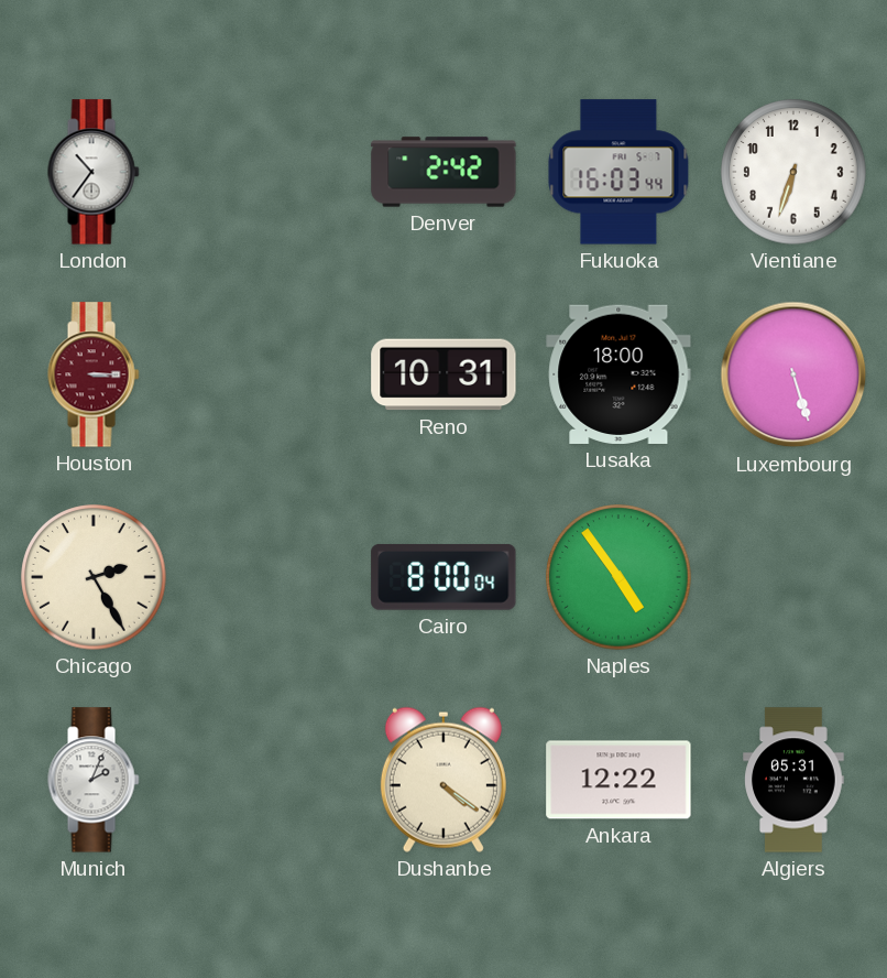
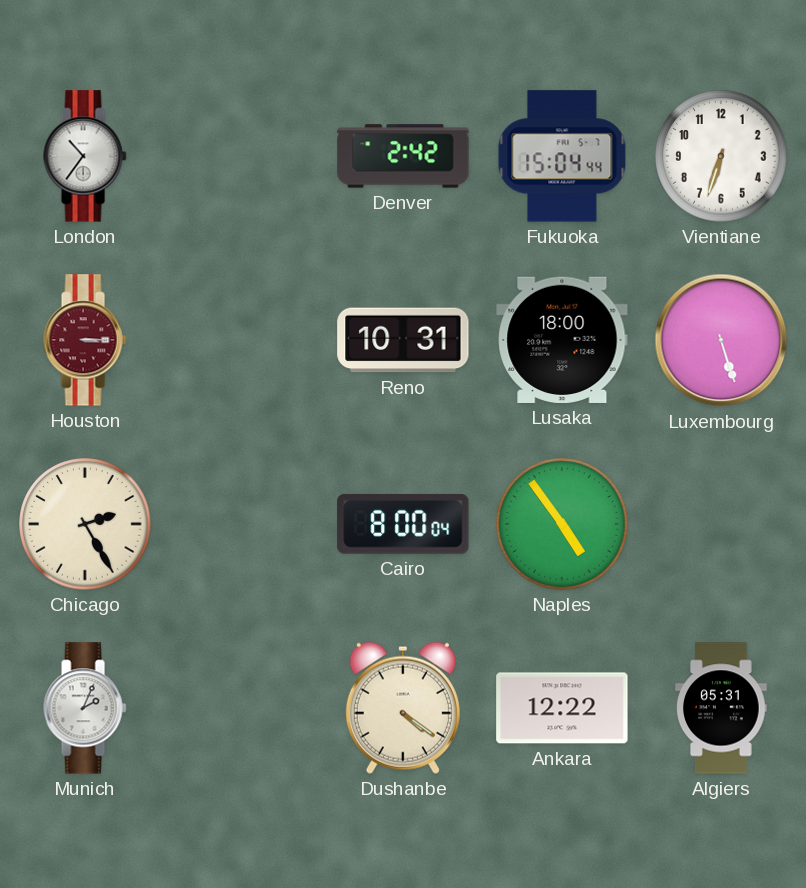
Fukuoka: 16:03 -> 15:04 (562, 156)
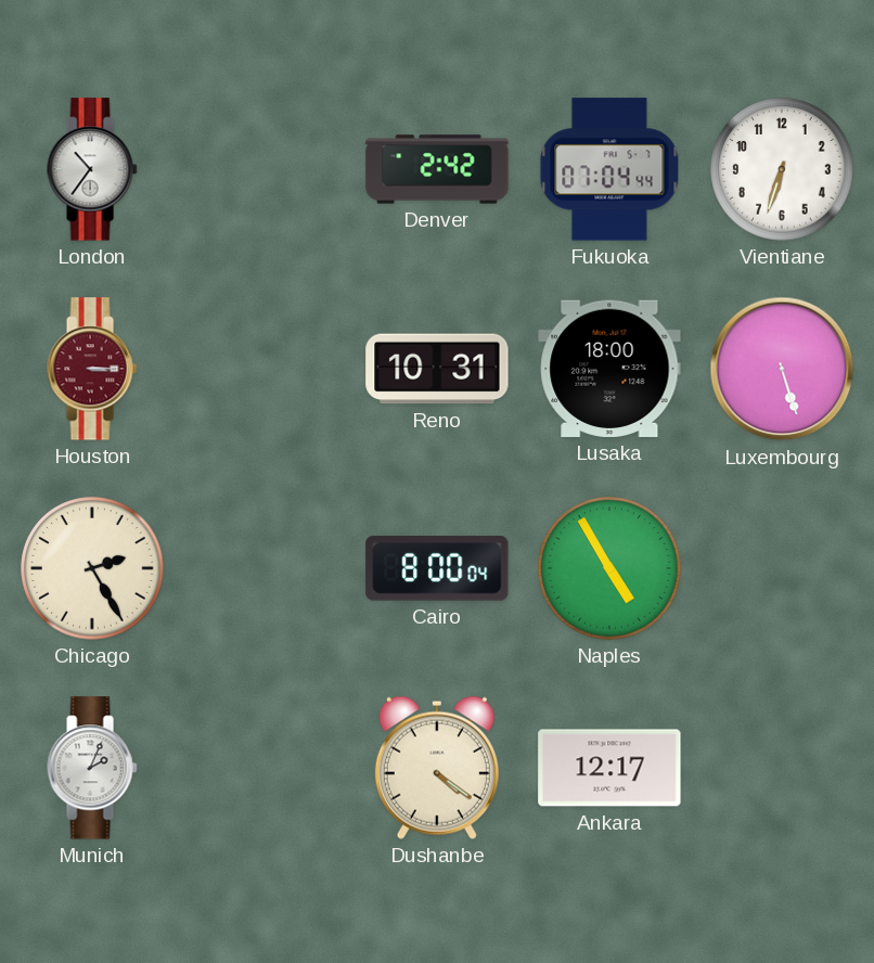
Fukuoka: 15:04 -> 07:04 (609, 169)
Naples: 4:54 -> 4:55 (609, 568)
Ankara: 12:22 -> 12:17 (609, 768)
Algiers: 05:31 -> none (721, 708)
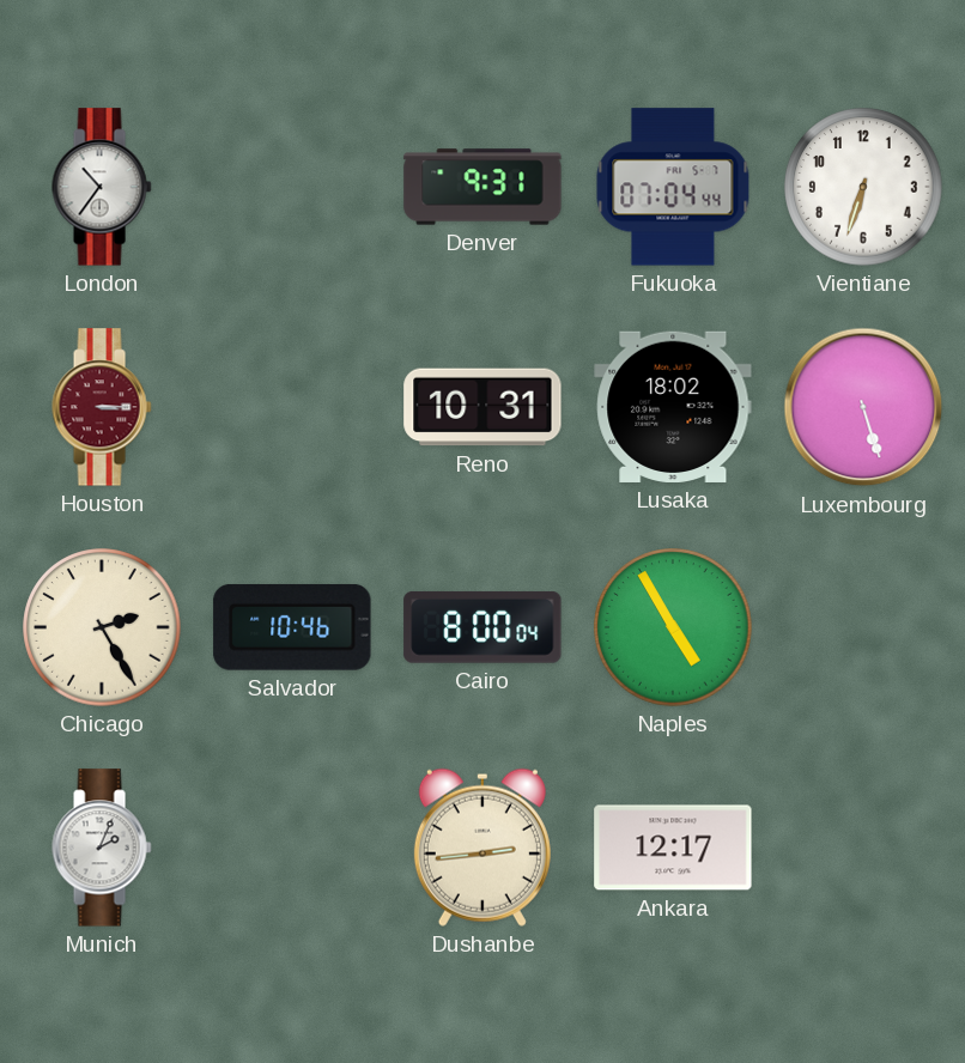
Denver: 2:42 -> 9:31 (482, 187)
Lusaka: 18:00 -> 18:02 (673, 407)
Salvador: none -> 10:46 (292, 627)
Dushanbe: 4:21 -> 2:44 (482, 848)
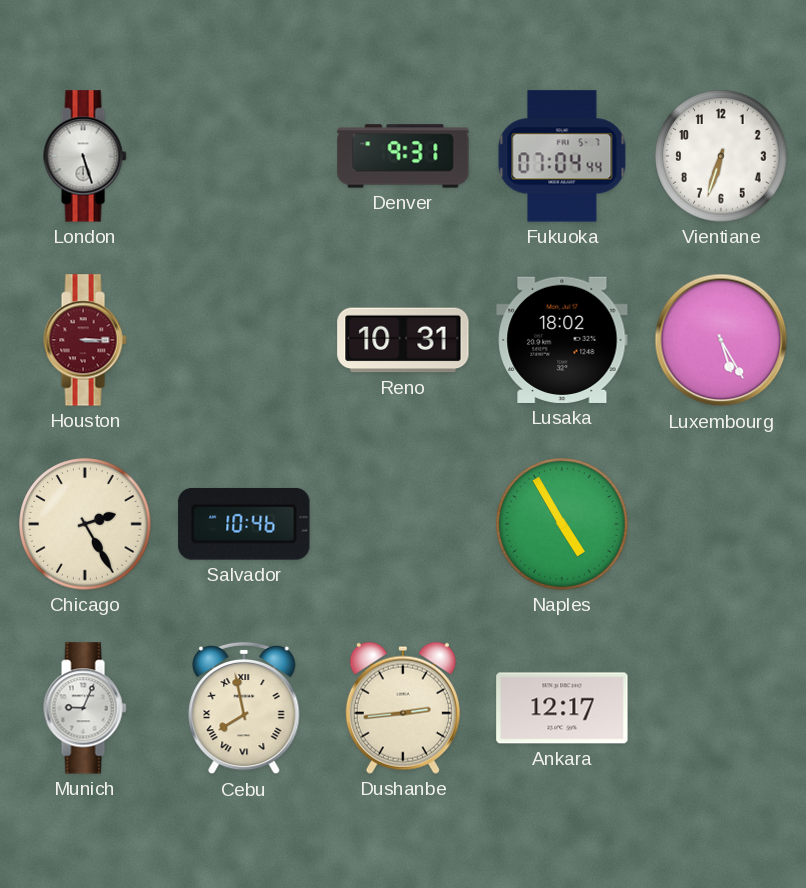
London: 10:36 -> 5:27 (85, 156)
Luxembourg: 5:27 -> 5:25 (721, 340)
Cairo: 8:00 -> none (482, 627)
Munich: 2:04 -> 9:04 (85, 708)
Cebu: none -> 7:58 (244, 708)
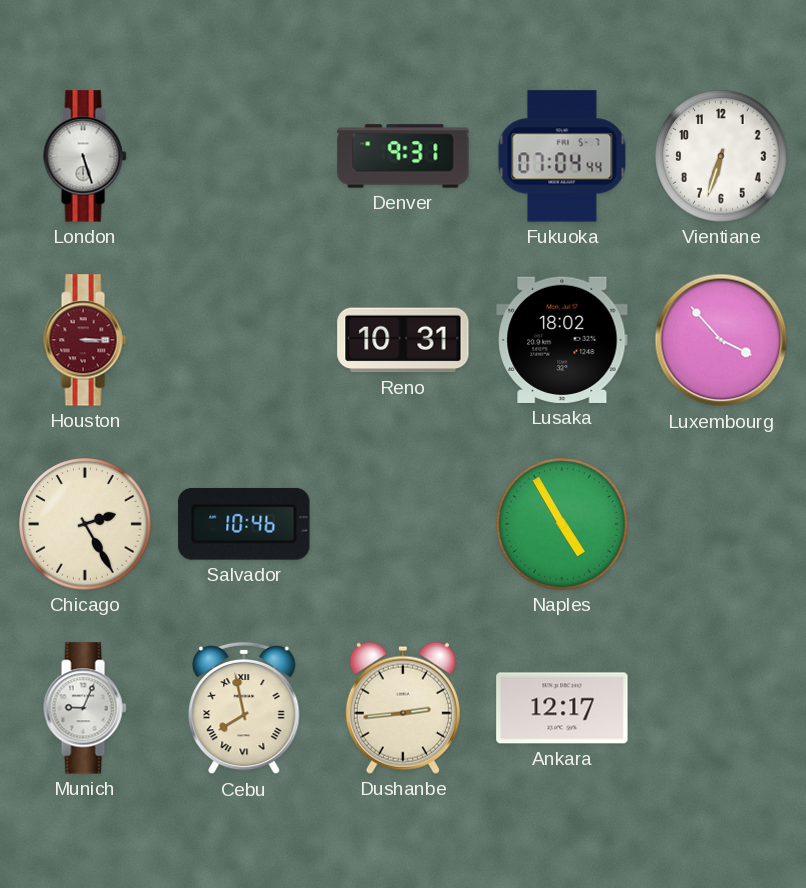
Luxembourg: 5:25 -> 3:53 (721, 340)
